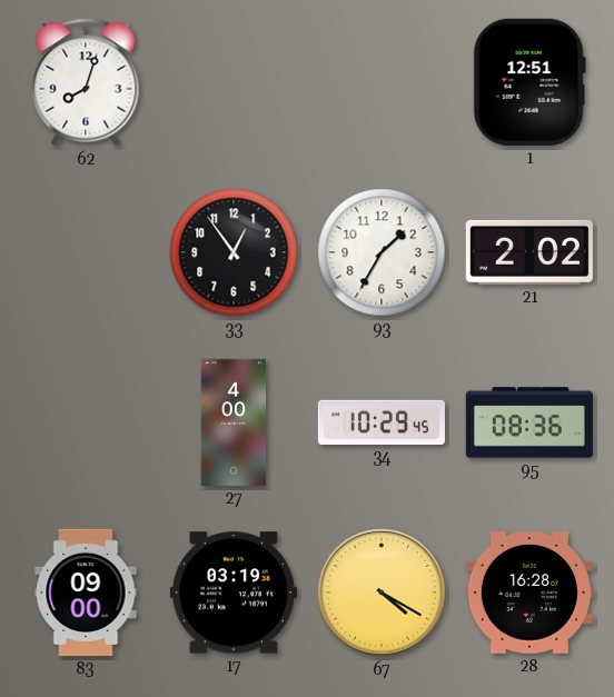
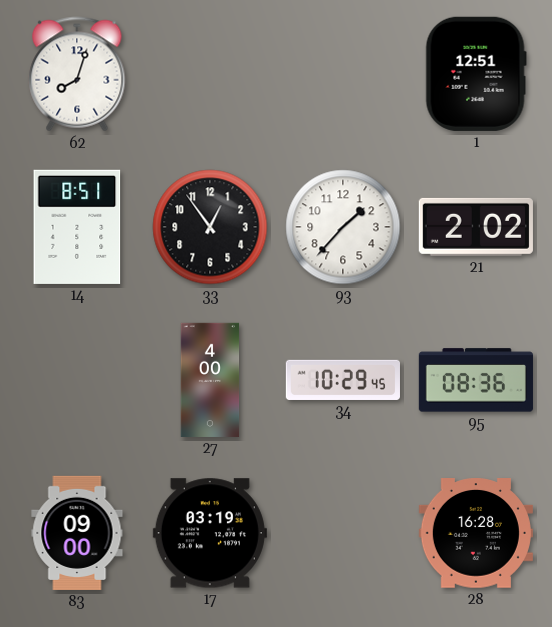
14: none -> 8:51 (77, 227)
93: 1:35 -> 1:37 (343, 227)
67: 4:20 -> none (382, 593)
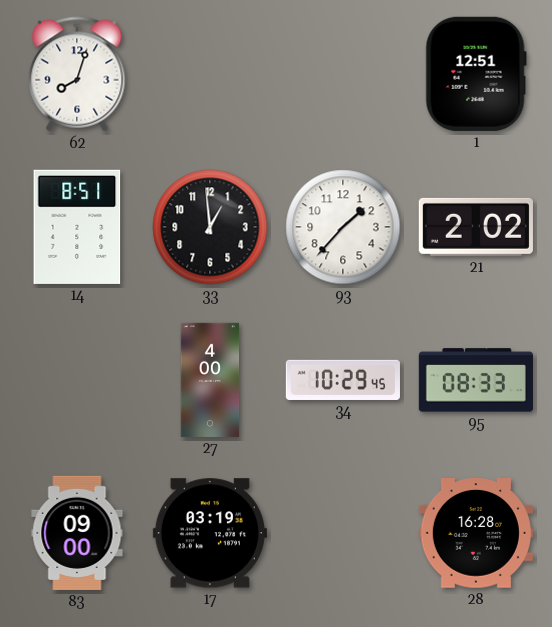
33: 12:54 -> 12:59 (210, 227)
95: 08:36 -> 08:33 (476, 380)
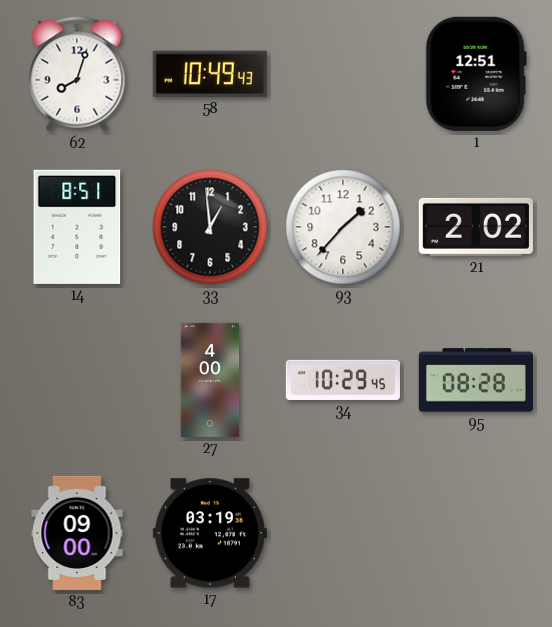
58: none -> 10:49 (210, 74)
95: 08:33 -> 08:28 (476, 380)
28: 16:28 -> none (476, 534)
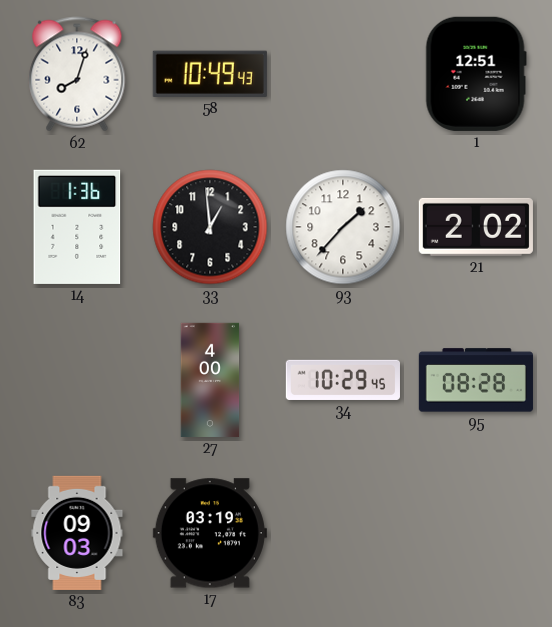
14: 8:51 -> 1:36 (77, 227)
83: 09:00 -> 09:03 (77, 533)
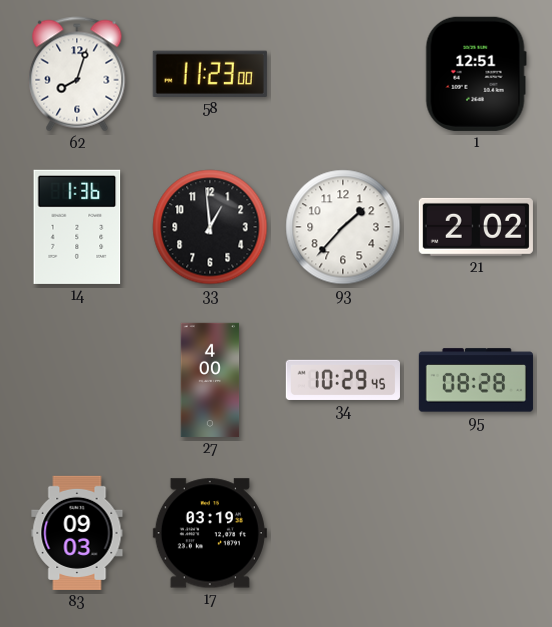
58: 10:49 -> 11:23 (210, 74)
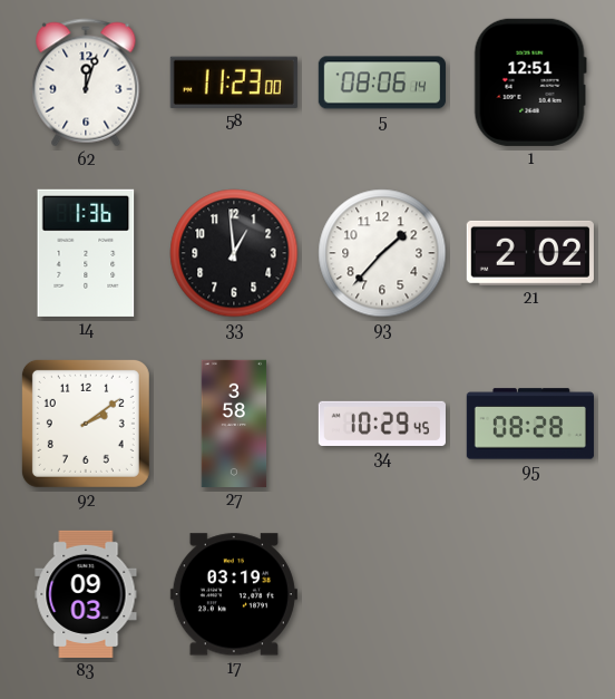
62: 8:03 -> 12:03 (86, 82)
5: none -> 08:06 (382, 82)
92: none -> 2:09 (86, 424)
27: 4:00 -> 3:58 (234, 424)
